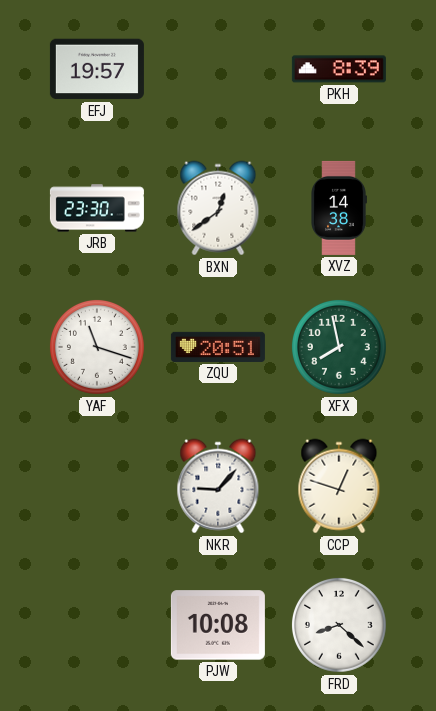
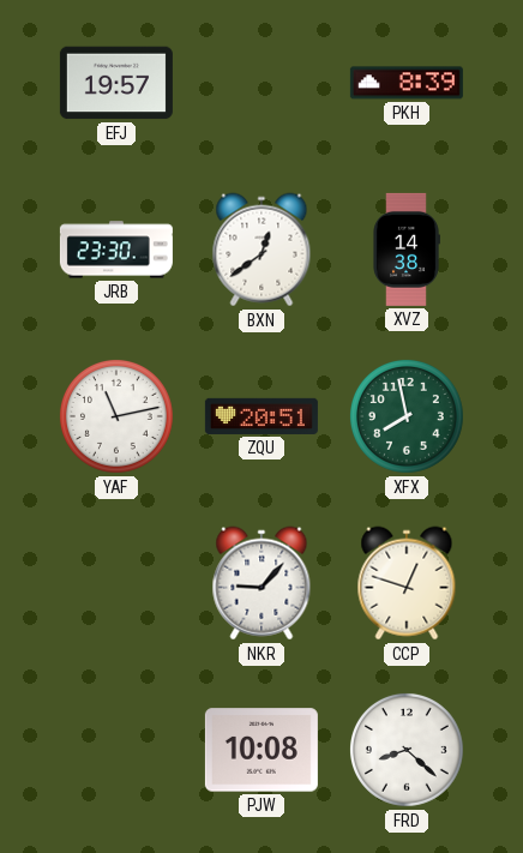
YAF: 11:18 -> 11:13 (116, 416)
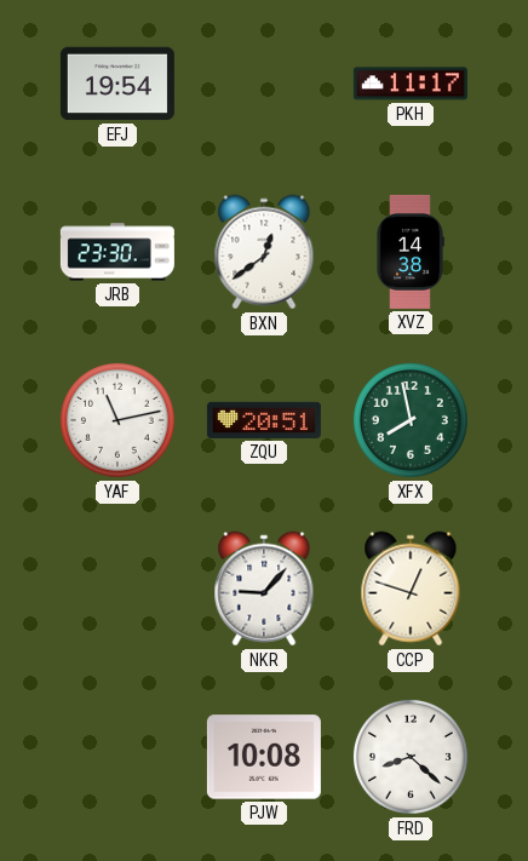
EFJ: 19:57 -> 19:54 (117, 84)
PKH: 8:39 -> 11:17 (411, 84)
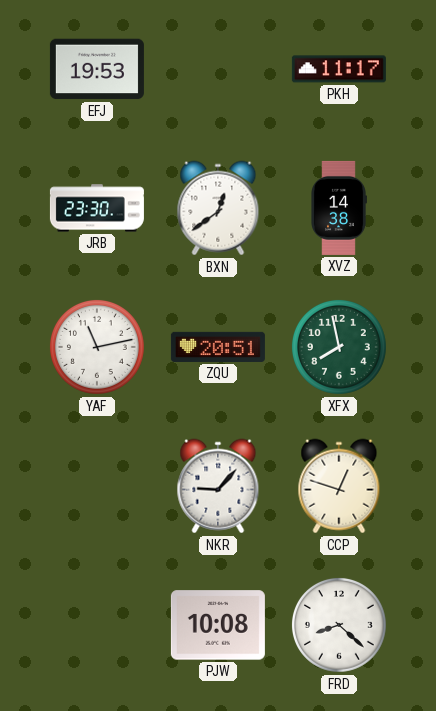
EFJ: 19:54 -> 19:53 (97, 69)
